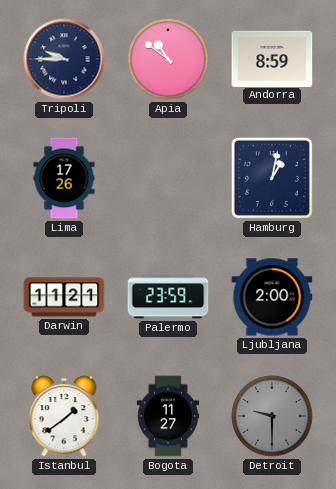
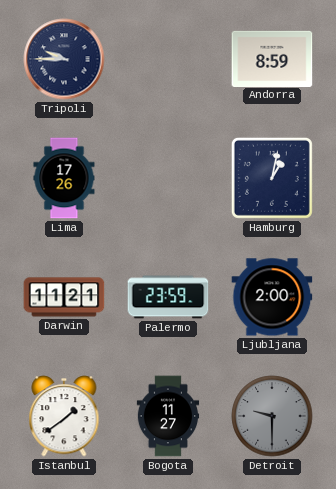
Apia: 10:51 -> none (168, 59)
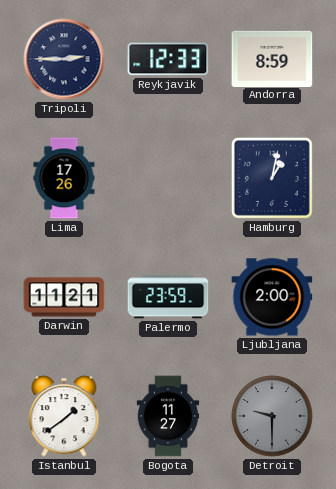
Tripoli: 9:45 -> 2:45 (64, 59)
Reykjavik: none -> 12:33 (168, 59)
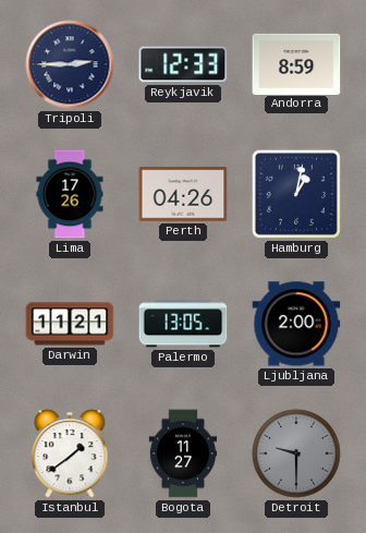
Perth: none -> 04:26 (183, 194)
Palermo: 23:59 -> 13:05 (183, 324)
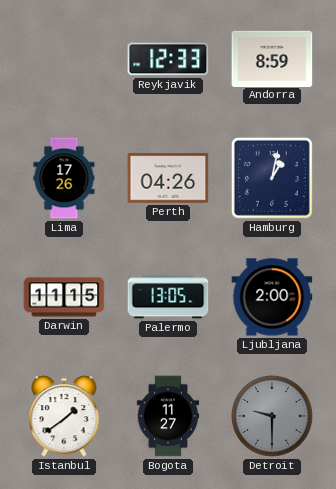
Tripoli: 2:45 -> none (70, 64)
Darwin: 11:21 -> 11:15 (64, 297)
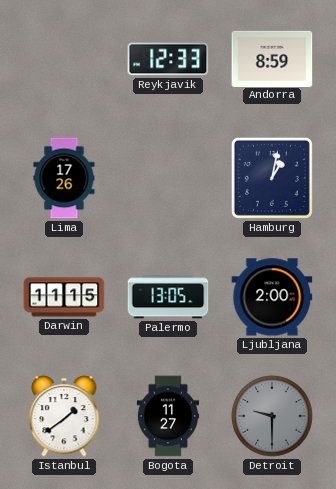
Perth: 04:26 -> none (168, 178)
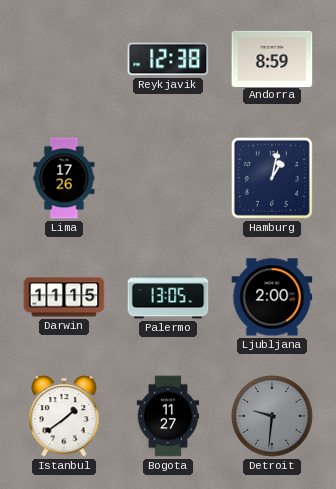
Reykjavik: 12:33 -> 12:38 (168, 59)
Detroit: 9:30 -> 9:31 (272, 416)
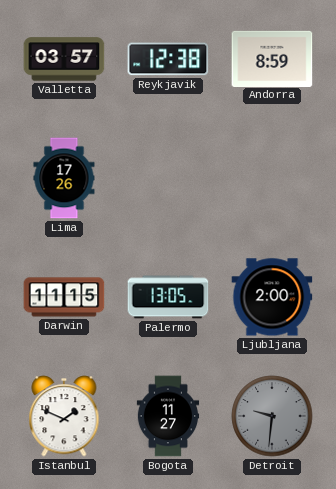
Valletta: none -> 03:57 (64, 59)
Hamburg: 1:02 -> none (272, 178)
Istanbul: 1:39 -> 1:49 (64, 416)
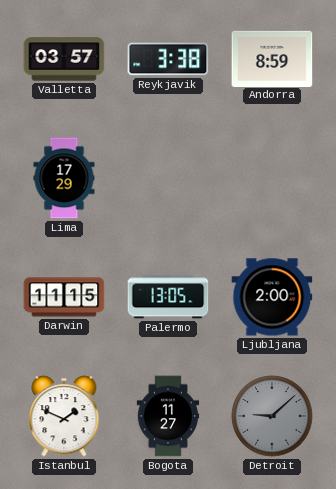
Reykjavik: 12:38 -> 3:38 (168, 59)
Lima: 17:26 -> 17:29 (64, 178)
Detroit: 9:31 -> 9:08 (272, 416)
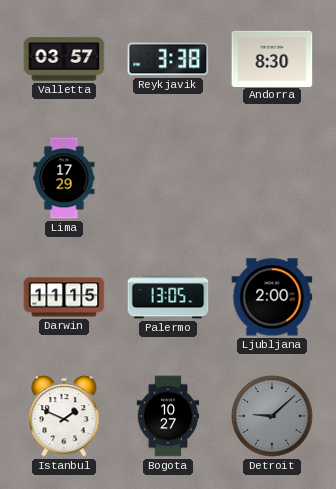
Andorra: 8:59 -> 8:30 (272, 58)
Bogota: 11:27 -> 10:27 (168, 416)
